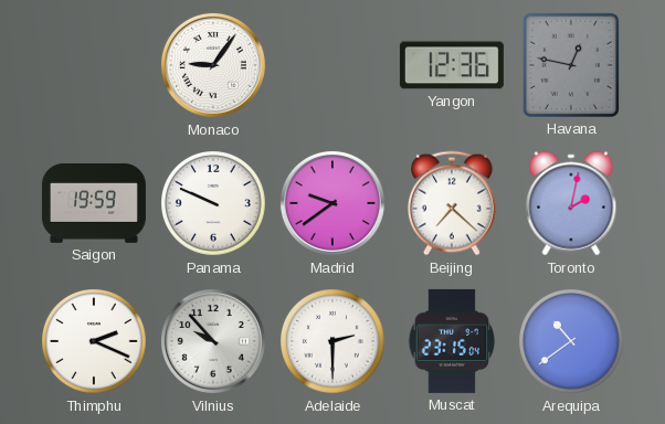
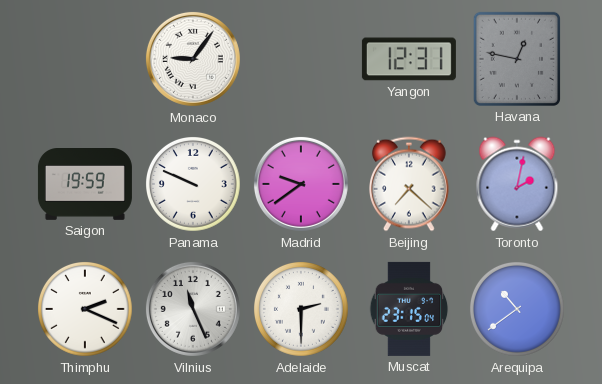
Yangon: 12:36 -> 12:31 (409, 59)
Vilnius: 9:53 -> 11:26 (193, 309)
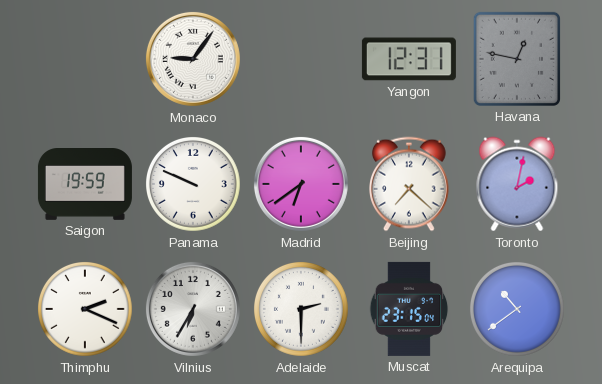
Madrid: 9:39 -> 6:39 (301, 184)
Vilnius: 11:26 -> 6:35 (193, 309)
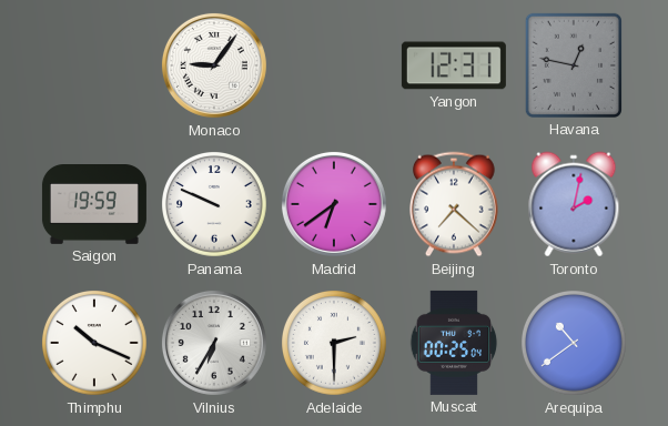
Thimphu: 2:19 -> 10:19 (95, 344)
Muscat: 23:15 -> 00:25 (454, 343)
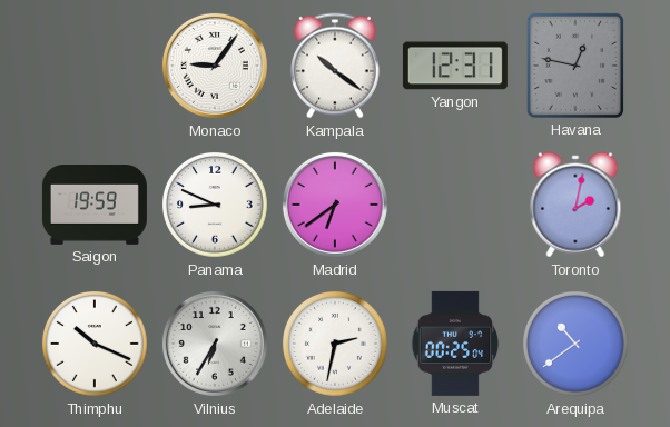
Kampala: none -> 10:21 (336, 66)
Panama: 9:49 -> 8:49 (216, 206)
Beijing: 7:22 -> none (455, 204)
Adelaide: 2:30 -> 2:32 (336, 345)
